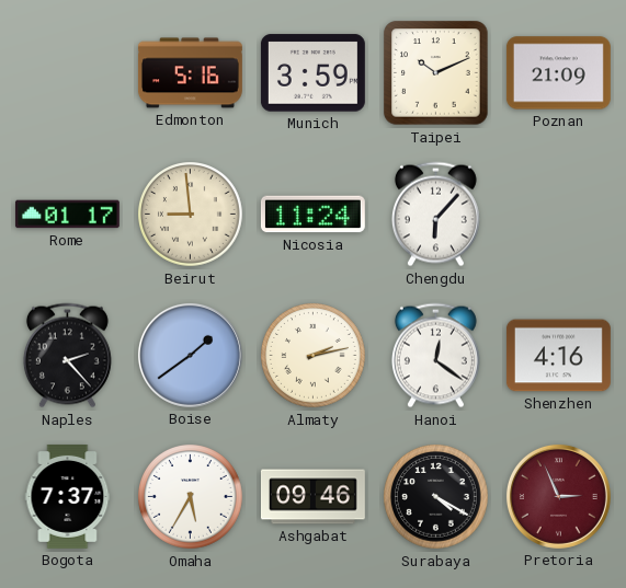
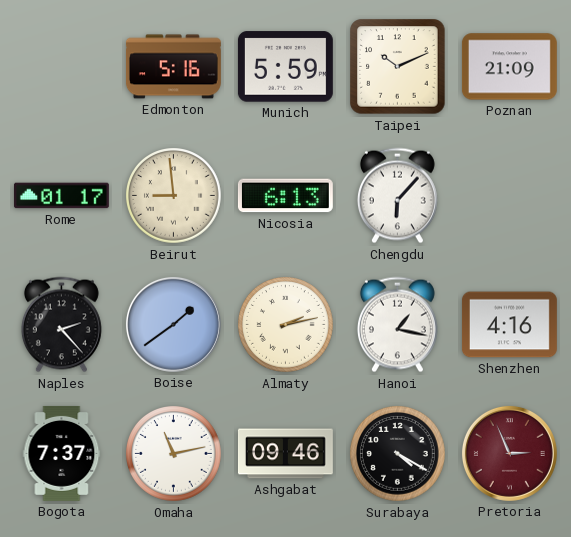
Munich: 3:59 -> 5:59 (285, 67)
Nicosia: 11:24 -> 6:13 (285, 196)
Hanoi: 12:21 -> 1:17 (397, 325)
Omaha: 5:35 -> 11:13 (174, 454)
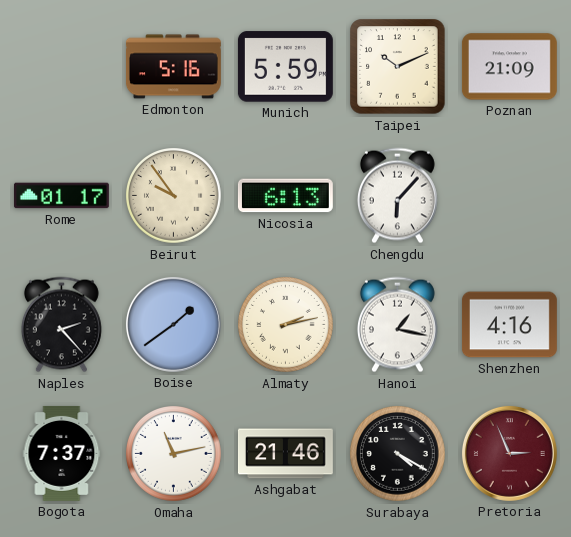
Beirut: 8:59 -> 9:54 (174, 196)
Ashgabat: 09:46 -> 21:46 (285, 454)
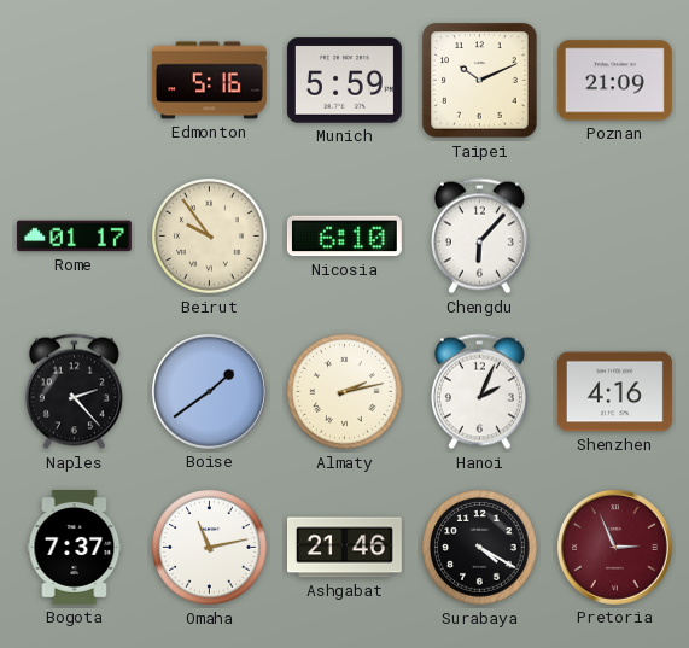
Nicosia: 6:13 -> 6:10 (344, 237)
Hanoi: 1:17 -> 2:04 (479, 392)
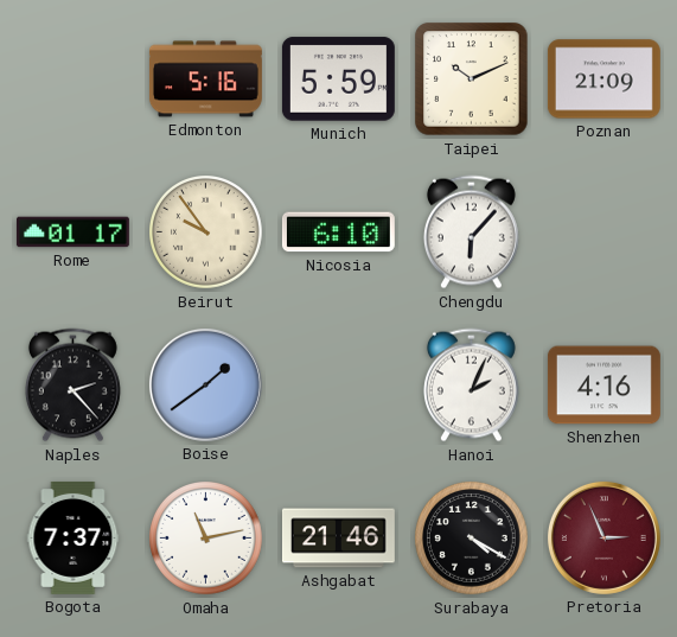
Almaty: 2:13 -> none (345, 392)
